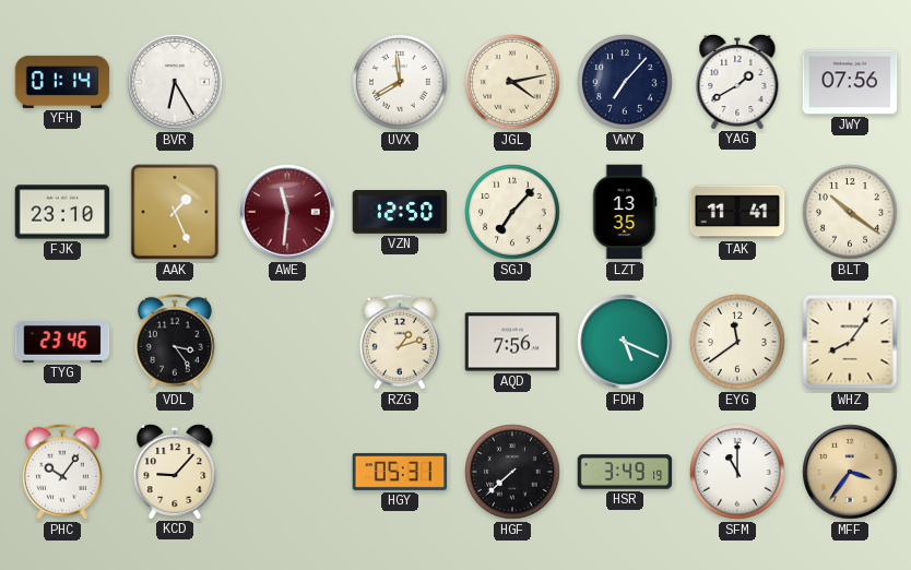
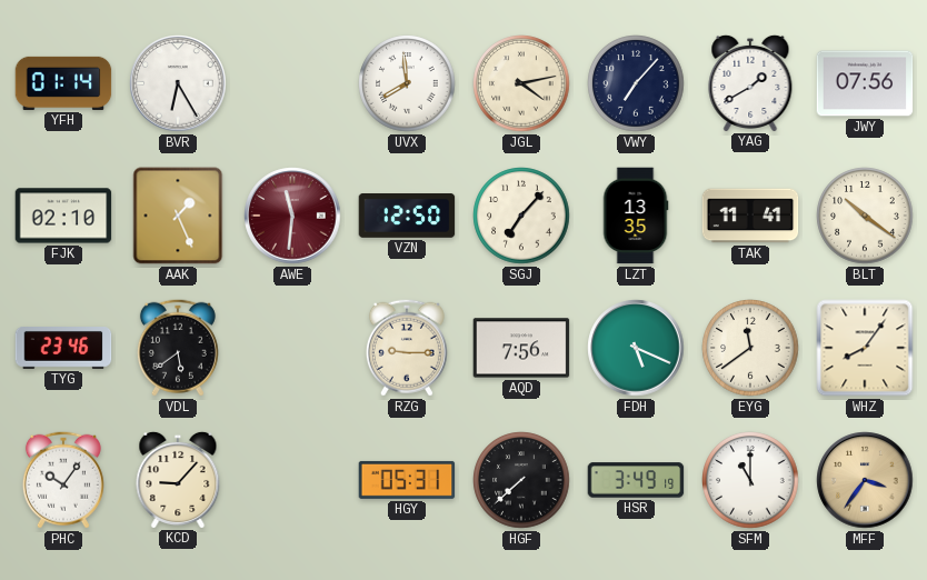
FJK: 23:10 -> 02:10 (63, 216)
VDL: 3:24 -> 5:39 (178, 348)
RZG: 1:12 -> 9:15 (407, 348)
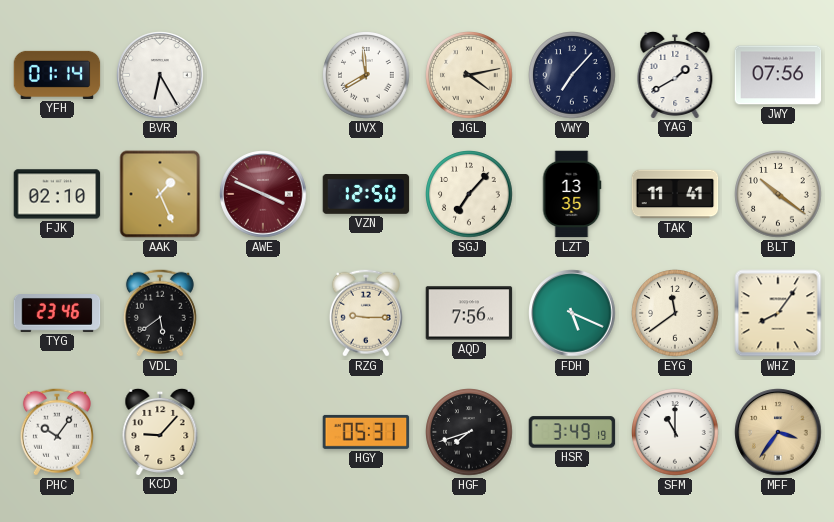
AWE: 11:31 -> 3:49 (263, 194)
HGF: 7:38 -> 7:42 (469, 432)
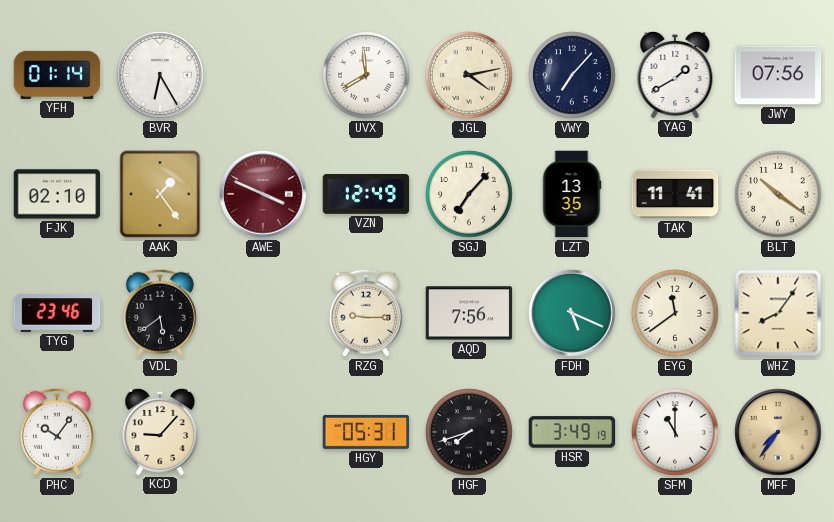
AAK: 1:26 -> 1:24 (160, 194)
VZN: 12:50 -> 12:49 (366, 195)
MFF: 3:36 -> 7:36 (778, 432)
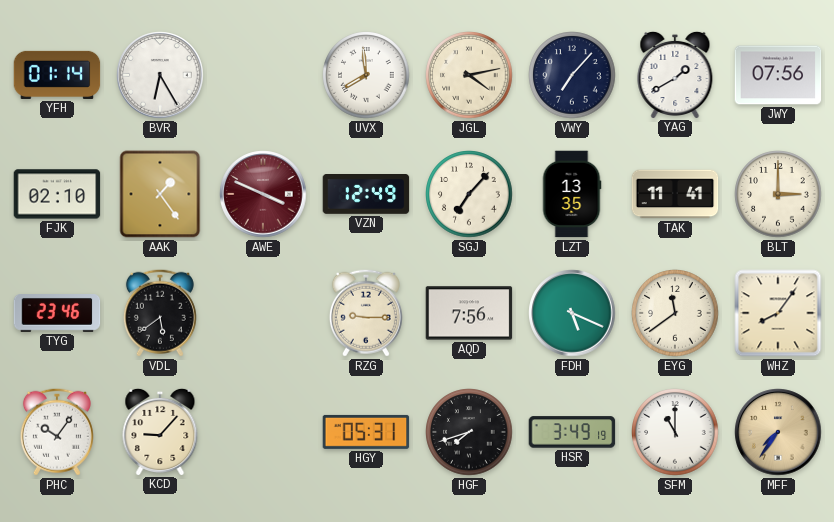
BLT: 10:21 -> 3:00 (778, 194)
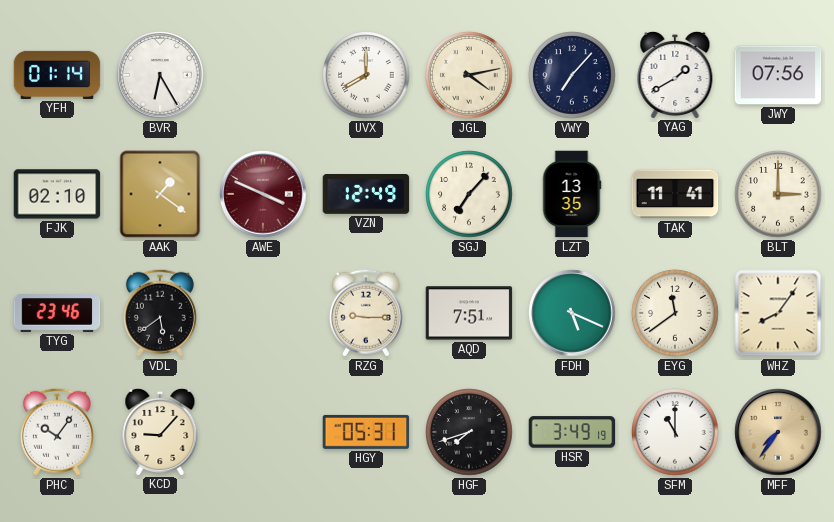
UVX: 7:59 -> 8:00 (366, 75)
AAK: 1:24 -> 1:21 (160, 194)
AQD: 7:56 -> 7:51 (469, 313)
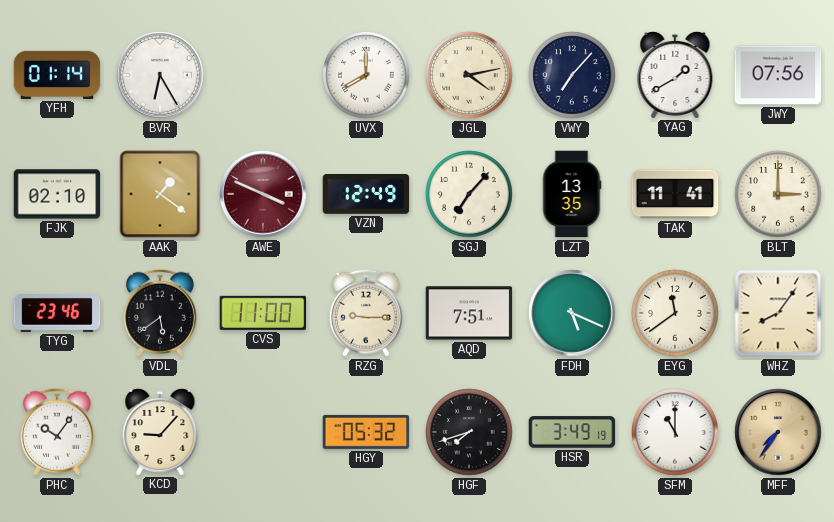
CVS: none -> 11:00 (263, 313)
HGY: 05:31 -> 05:32 (366, 432)
